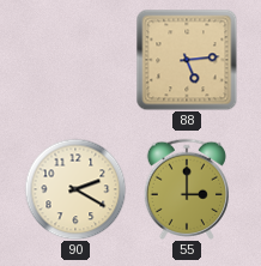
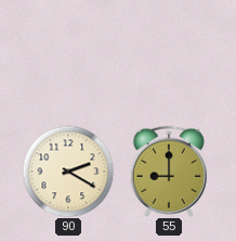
88: 5:14 -> none (187, 60)
55: 3:00 -> 9:00 (169, 172)
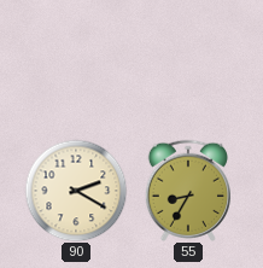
55: 9:00 -> 8:35 (188, 191)
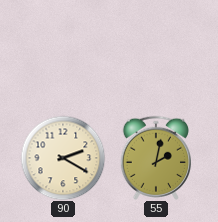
55: 8:35 -> 2:02 (156, 158)
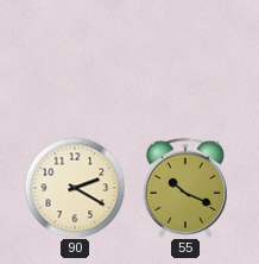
55: 2:02 -> 10:19 (185, 188)
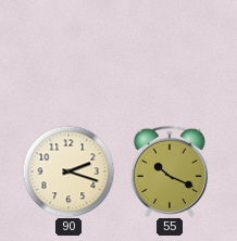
90: 2:20 -> 2:18 (68, 172)
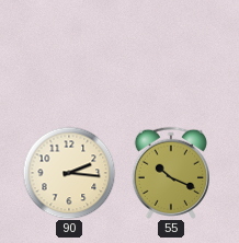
90: 2:18 -> 2:16 (69, 173)
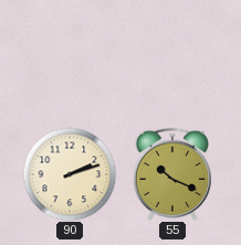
90: 2:16 -> 2:12 (70, 174)
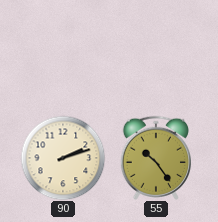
55: 10:19 -> 10:24 (156, 158)
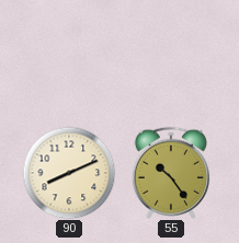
90: 2:12 -> 8:11 (69, 173)
